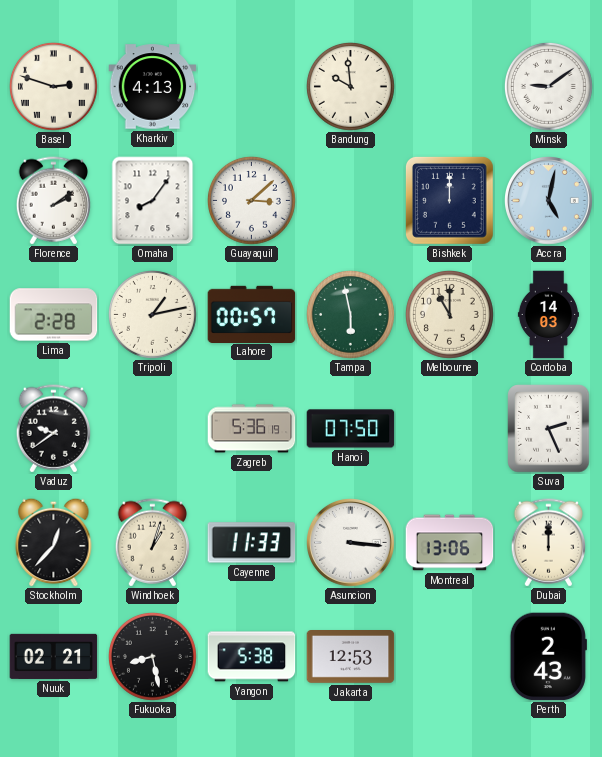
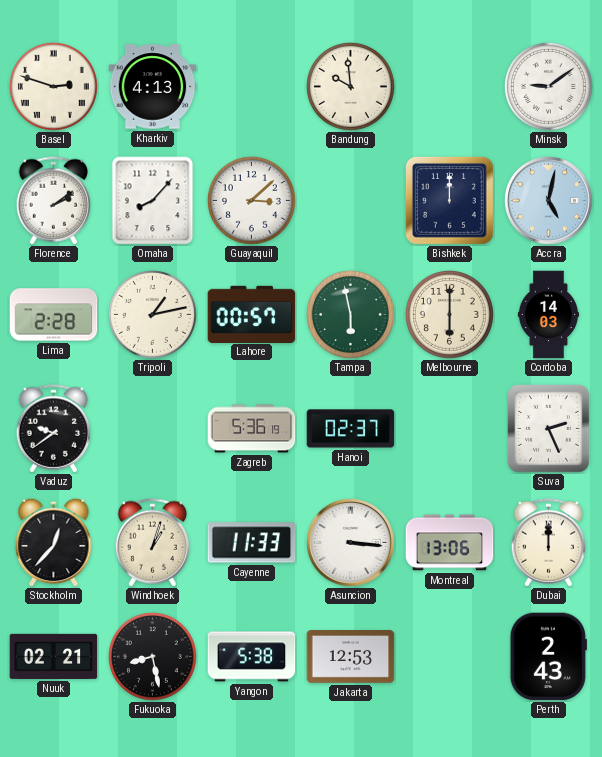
Omaha: 8:06 -> 8:07 (153, 201)
Melbourne: 11:00 -> 6:00 (450, 315)
Hanoi: 07:50 -> 02:37 (351, 429)
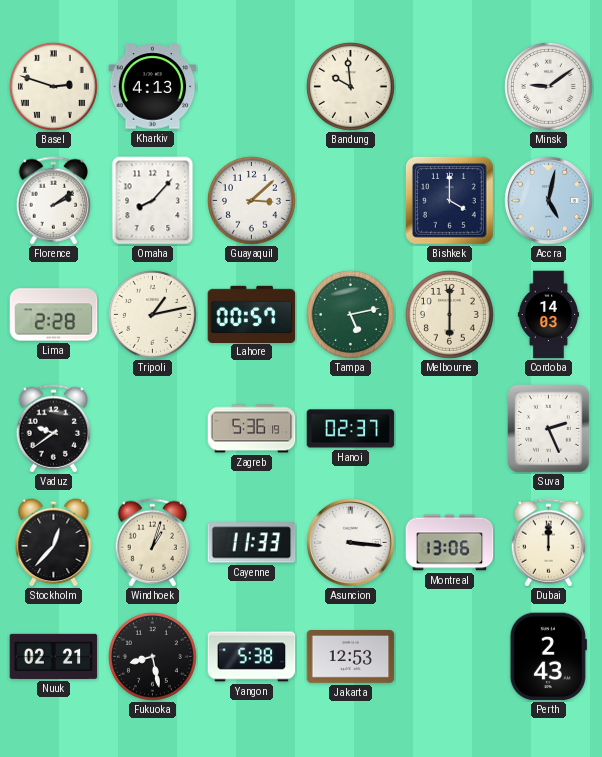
Bishkek: 12:00 -> 4:00 (450, 201)
Tampa: 5:58 -> 5:13 (351, 315)
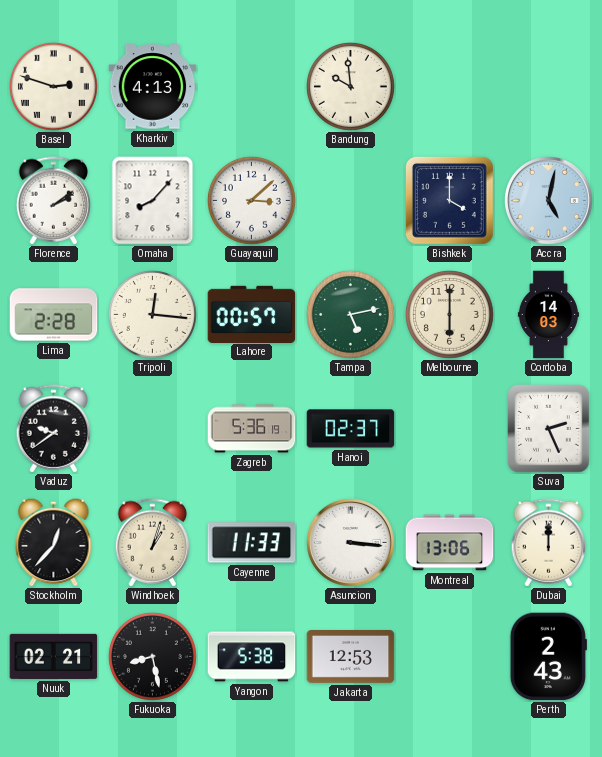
Minsk: 9:09 -> none (549, 87)
Tripoli: 1:13 -> 12:16 (153, 315)
